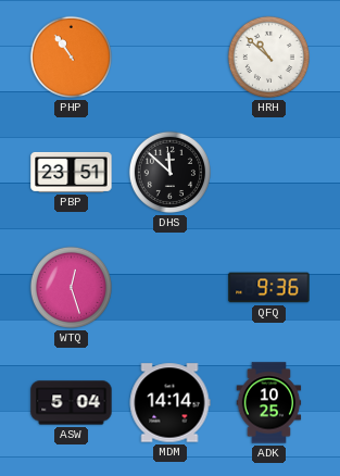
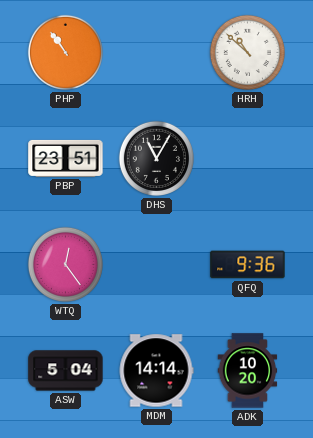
DHS: 11:52 -> 11:05 (156, 158)
WTQ: 12:27 -> 12:24 (65, 264)
ADK: 10:25 -> 10:20 (248, 371)
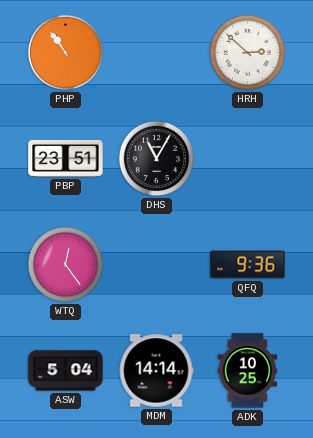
HRH: 10:52 -> 2:52 (247, 52)
ADK: 10:20 -> 10:25 (248, 371)
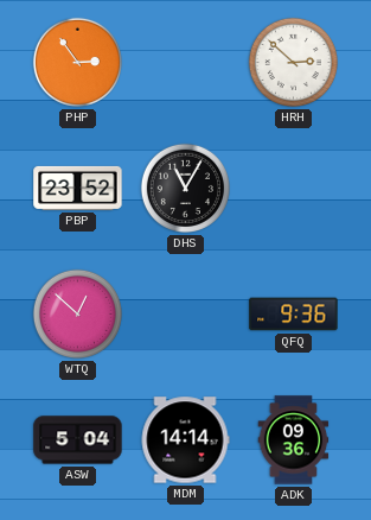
PHP: 10:54 -> 2:54 (77, 62)
PBP: 23:51 -> 23:52 (78, 188)
WTQ: 12:24 -> 12:52 (77, 313)
ADK: 10:25 -> 09:36 (294, 440)
